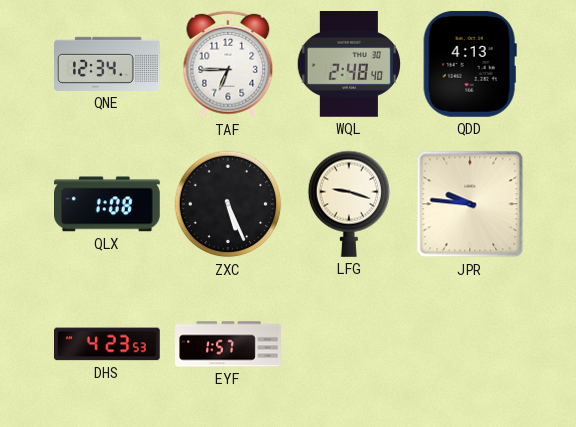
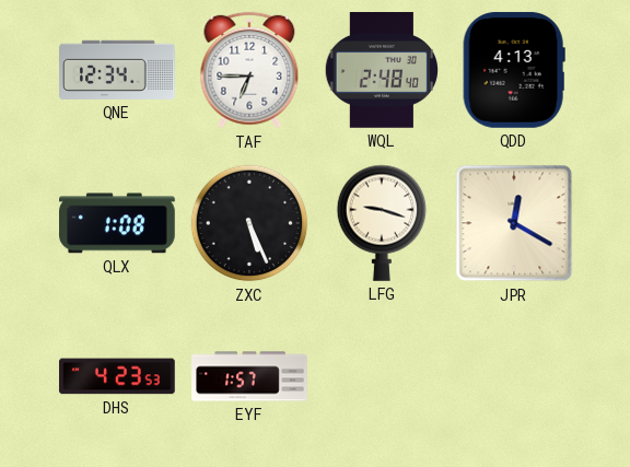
JPR: 9:46 -> 12:20 (514, 223)
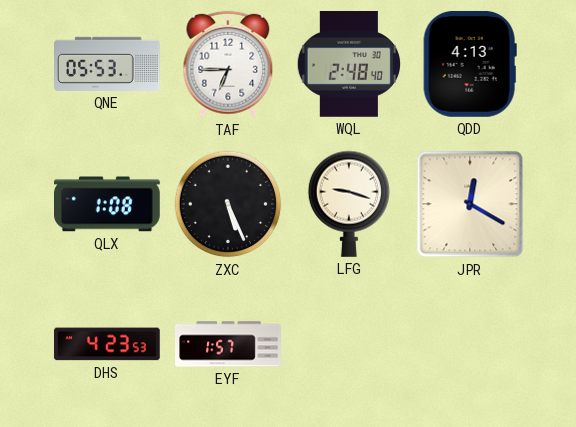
QNE: 12:34 -> 05:53 (108, 64)
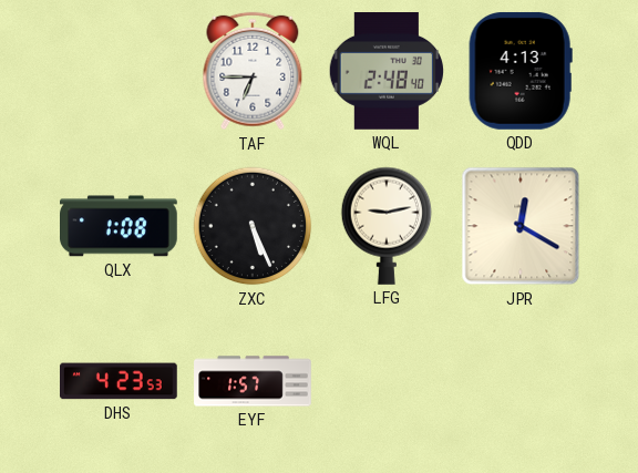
QNE: 05:53 -> none (108, 64)
LFG: 9:18 -> 9:13 (387, 226)
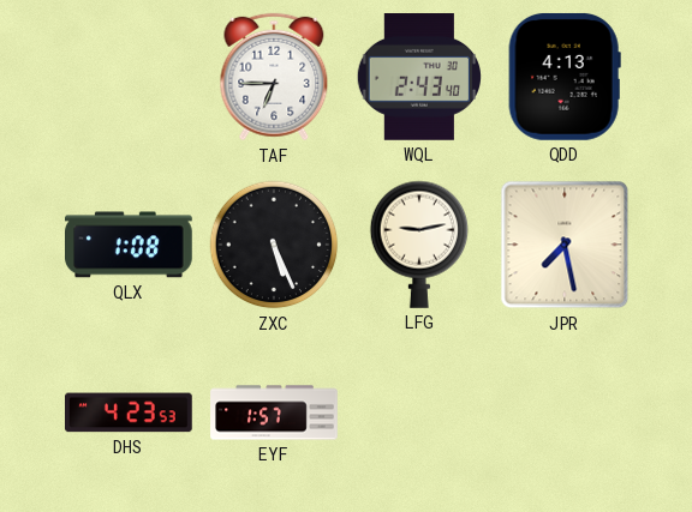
WQL: 2:48 -> 2:43 (418, 78)
JPR: 12:20 -> 7:28 (565, 245)
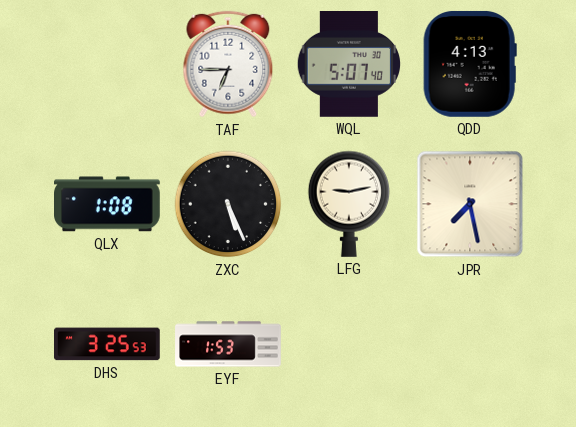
WQL: 2:43 -> 5:07 (348, 65)
DHS: 4:23 -> 3:25 (108, 344)
EYF: 1:57 -> 1:53 (228, 344)
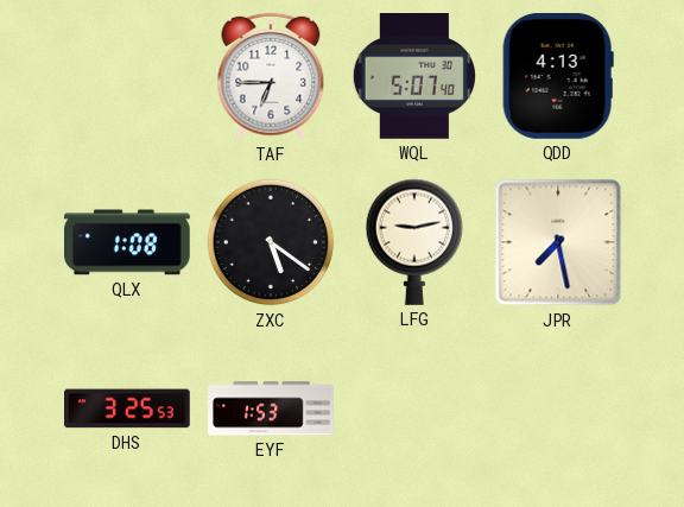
ZXC: 5:26 -> 5:21 (271, 242)
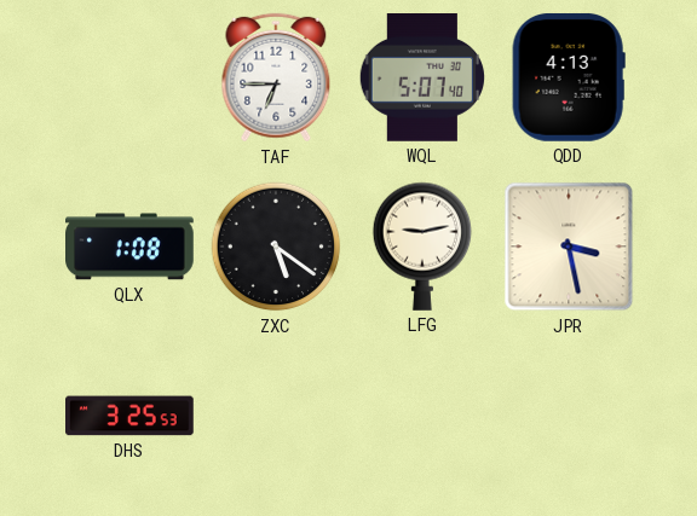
JPR: 7:28 -> 3:28 (569, 247)
EYF: 1:53 -> none (271, 408)
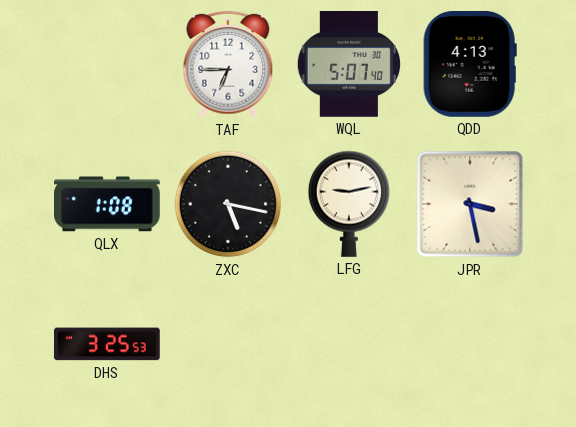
ZXC: 5:21 -> 5:17 (228, 204)
